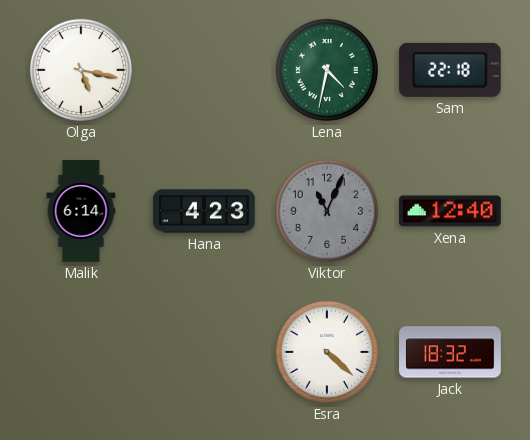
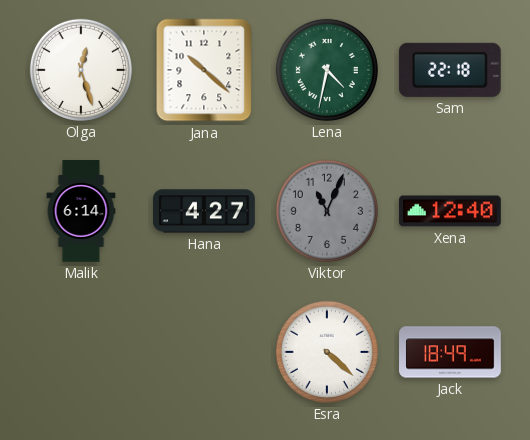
Olga: 5:17 -> 12:27 (81, 70)
Jana: none -> 10:22 (204, 70)
Hana: 4:23 -> 4:27 (204, 211)
Jack: 18:32 -> 18:49 (450, 352)
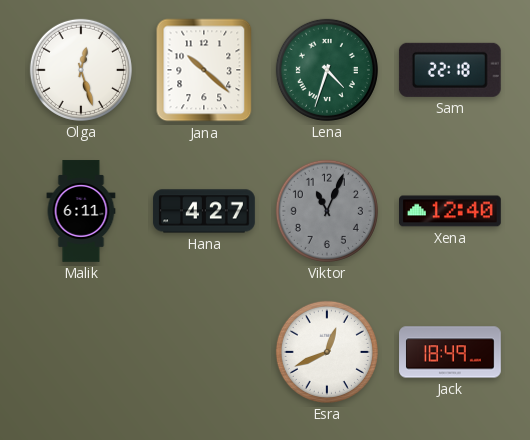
Lena: 4:32 -> 4:33 (327, 70)
Malik: 6:14 -> 6:11 (81, 211)
Esra: 4:22 -> 12:41 (327, 352)
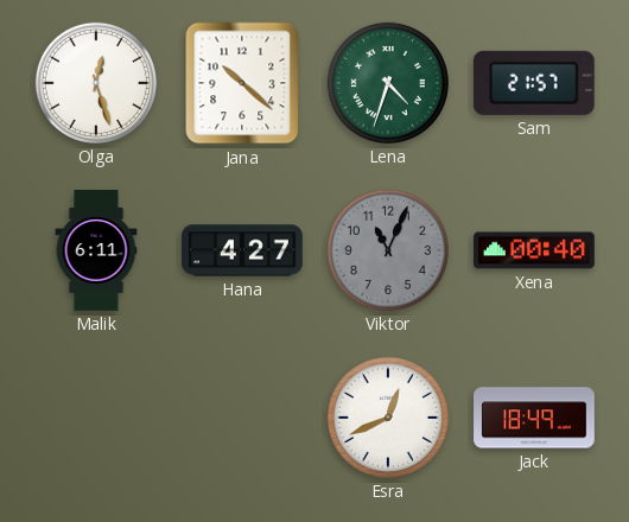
Sam: 22:18 -> 21:57 (534, 83)
Xena: 12:40 -> 00:40 (535, 250)
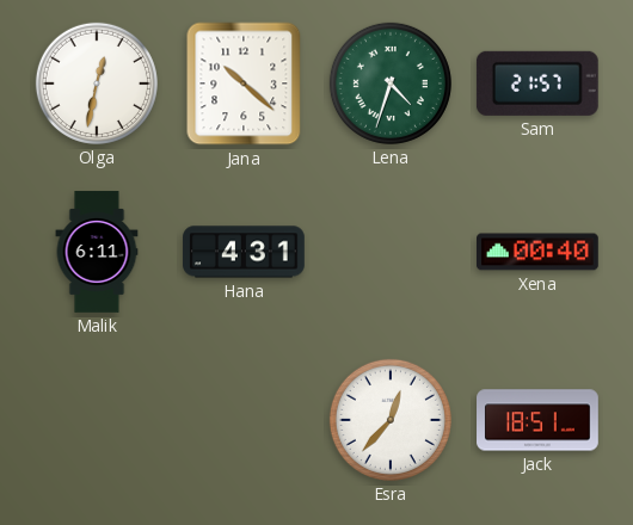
Olga: 12:27 -> 12:32 (97, 84)
Hana: 4:27 -> 4:31 (244, 252)
Viktor: 11:04 -> none (388, 250)
Esra: 12:41 -> 12:37 (391, 420)
Jack: 18:49 -> 18:51 (537, 420)
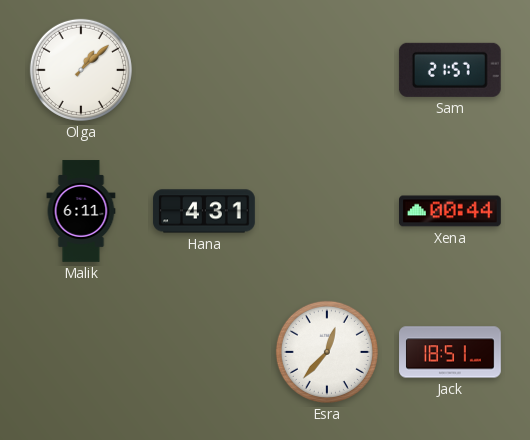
Olga: 12:32 -> 1:08 (81, 70)
Jana: 10:22 -> none (244, 84)
Lena: 4:33 -> none (391, 84)
Xena: 00:40 -> 00:44 (451, 211)
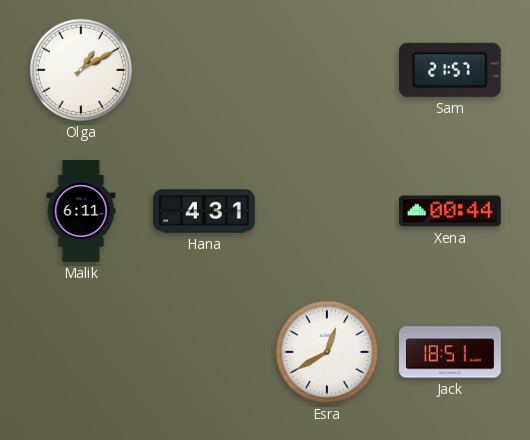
Olga: 1:08 -> 1:10 (81, 70)
Esra: 12:37 -> 12:40 (327, 352)
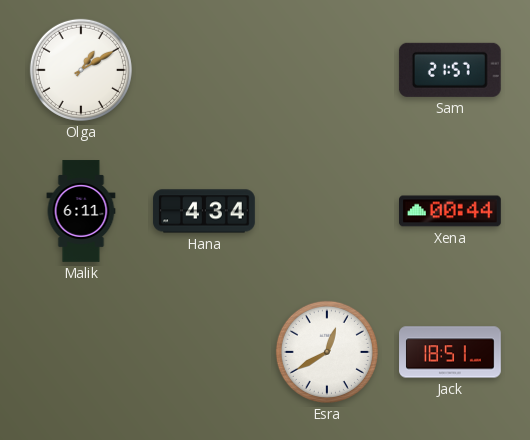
Hana: 4:31 -> 4:34 (204, 211)
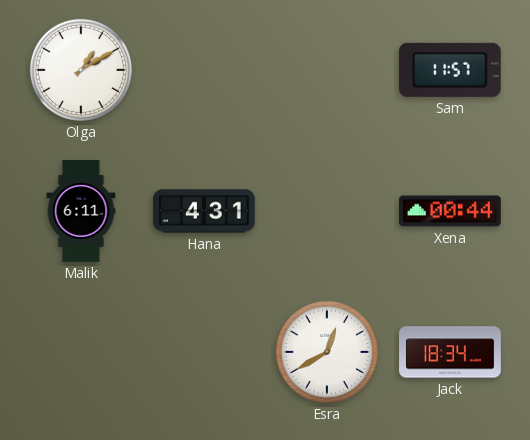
Sam: 21:57 -> 11:57 (450, 70)
Hana: 4:34 -> 4:31 (204, 211)
Jack: 18:51 -> 18:34 (450, 352)
